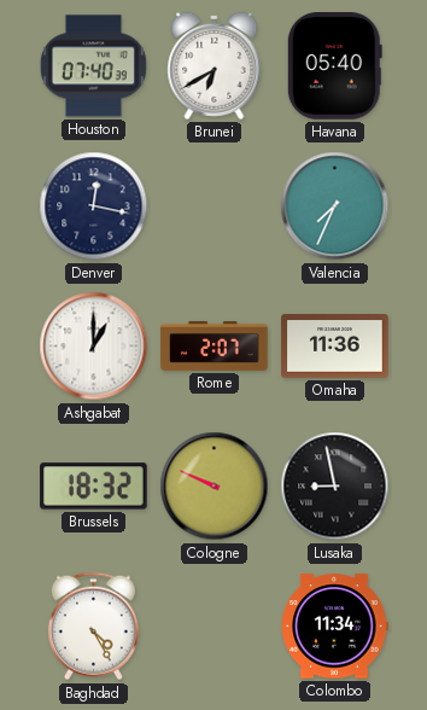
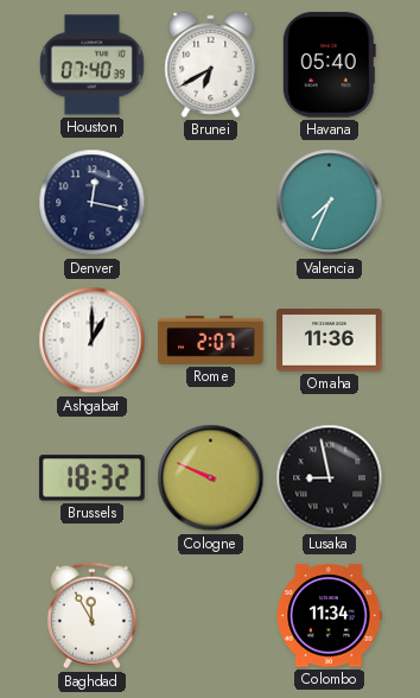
Baghdad: 4:25 -> 11:55 (91, 616)
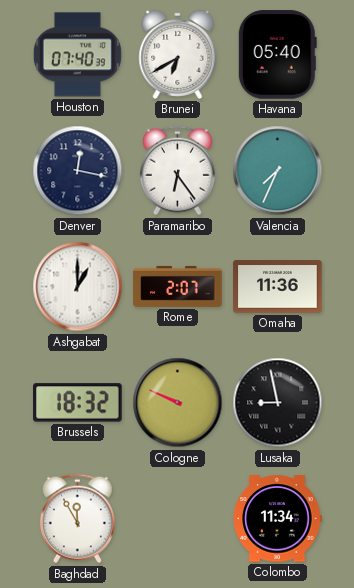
Paramaribo: none -> 6:24 (177, 171)
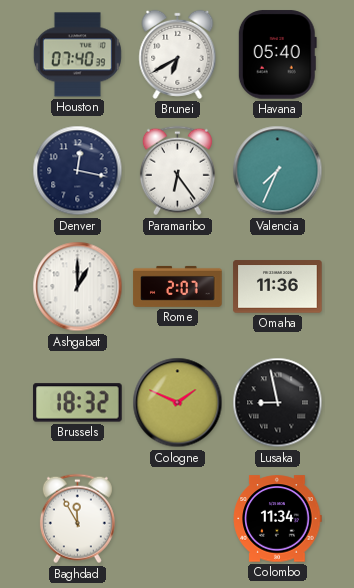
Cologne: 9:49 -> 1:49 (178, 403)
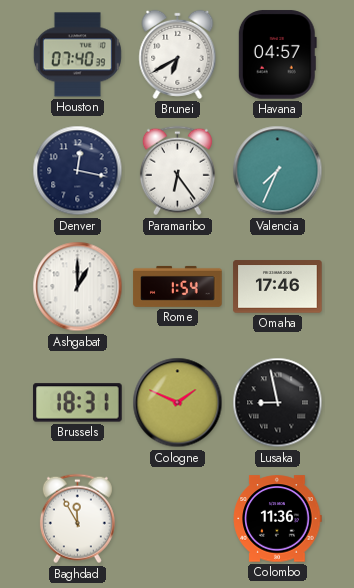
Havana: 05:40 -> 04:57 (277, 55)
Rome: 2:07 -> 1:54 (178, 286)
Omaha: 11:36 -> 17:46 (278, 287)
Brussels: 18:32 -> 18:31 (78, 403)
Colombo: 11:34 -> 11:36 (277, 519)
